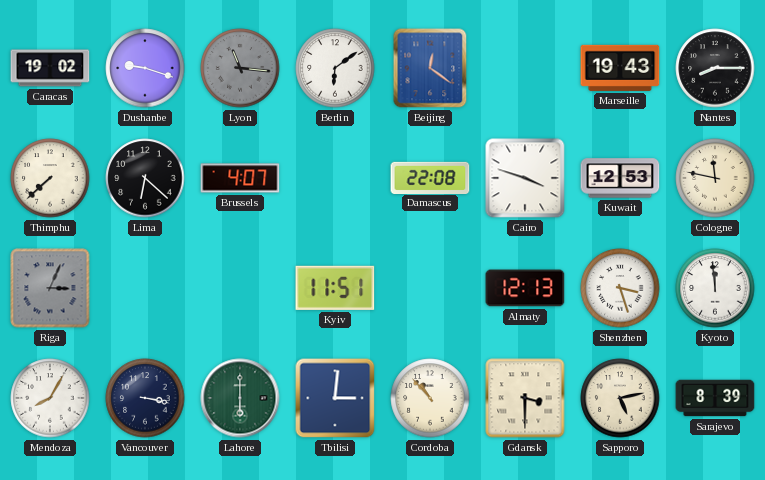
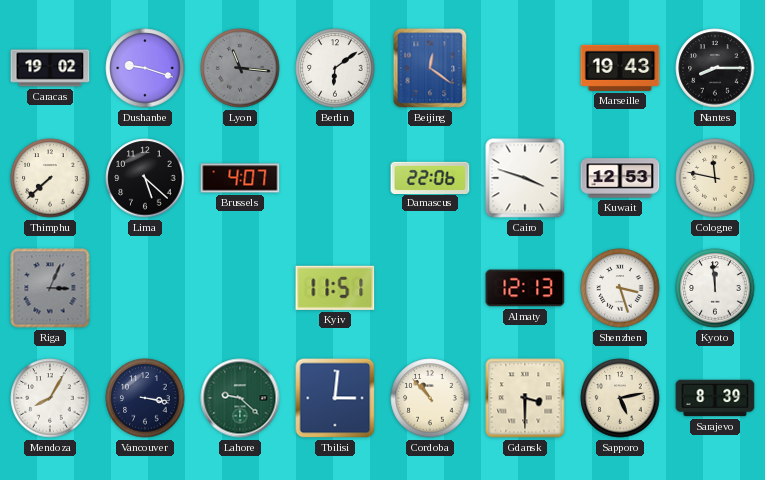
Lima: 6:22 -> 5:22 (145, 178)
Damascus: 22:08 -> 22:06 (430, 177)
Lahore: 6:00 -> 9:22 (240, 398)
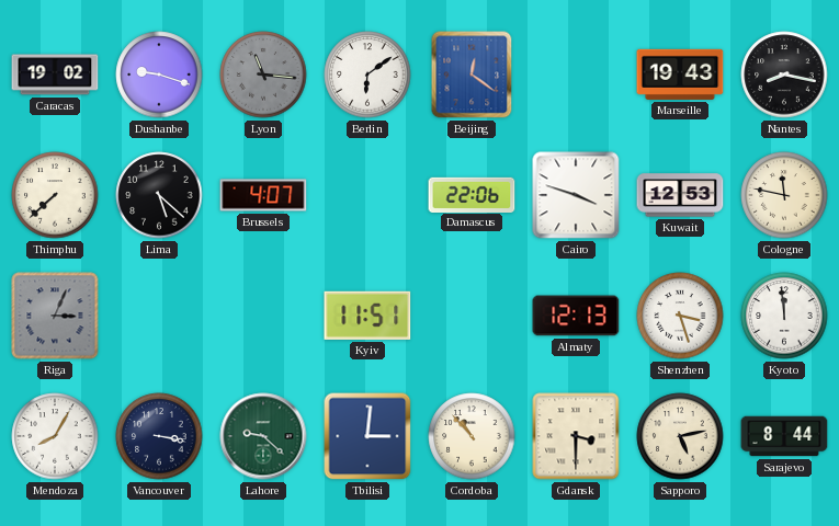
Nantes: 8:15 -> 8:17 (784, 75)
Sarajevo: 8:39 -> 8:44 (784, 436)
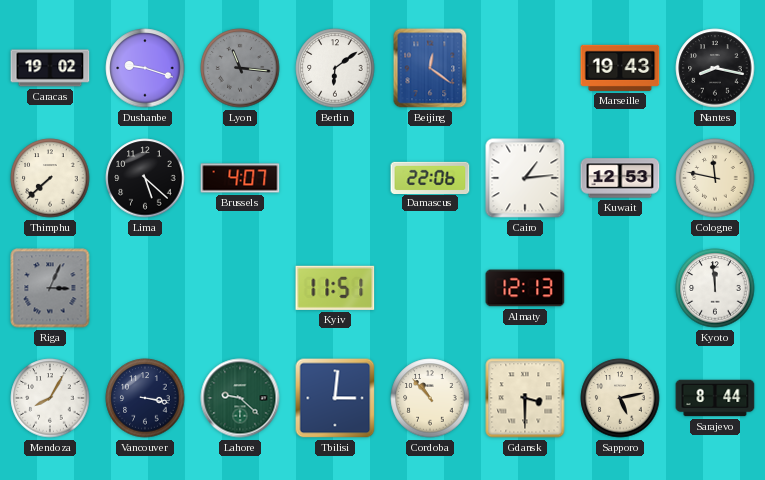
Cairo: 3:48 -> 1:14 (525, 178)
Shenzhen: 3:27 -> none (680, 316)
